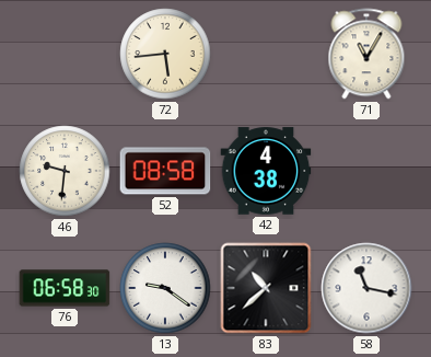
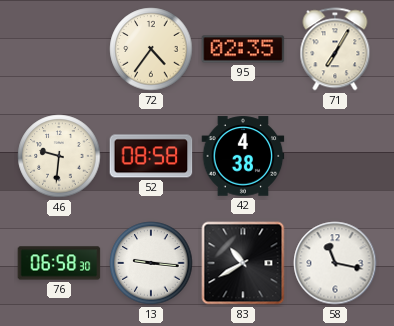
72: 5:44 -> 4:36 (151, 49)
95: none -> 02:35 (243, 49)
71: 11:05 -> 7:05 (335, 49)
13: 9:21 -> 9:16 (151, 263)
83: 10:38 -> 10:40 (243, 263)
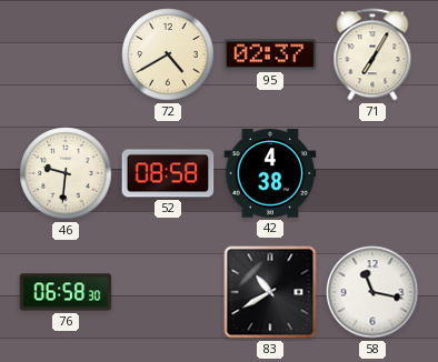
72: 4:36 -> 4:40 (168, 54)
95: 02:35 -> 02:37 (270, 54)
13: 9:16 -> none (151, 263)
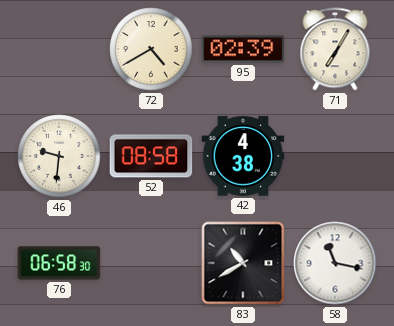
95: 02:37 -> 02:39 (243, 49)
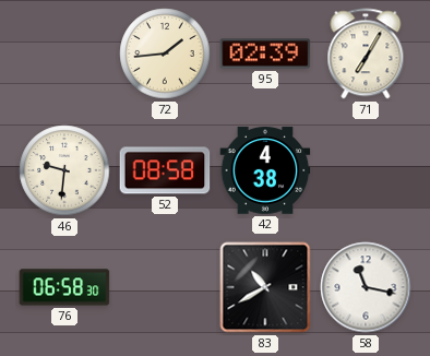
72: 4:40 -> 1:44 (165, 54)
